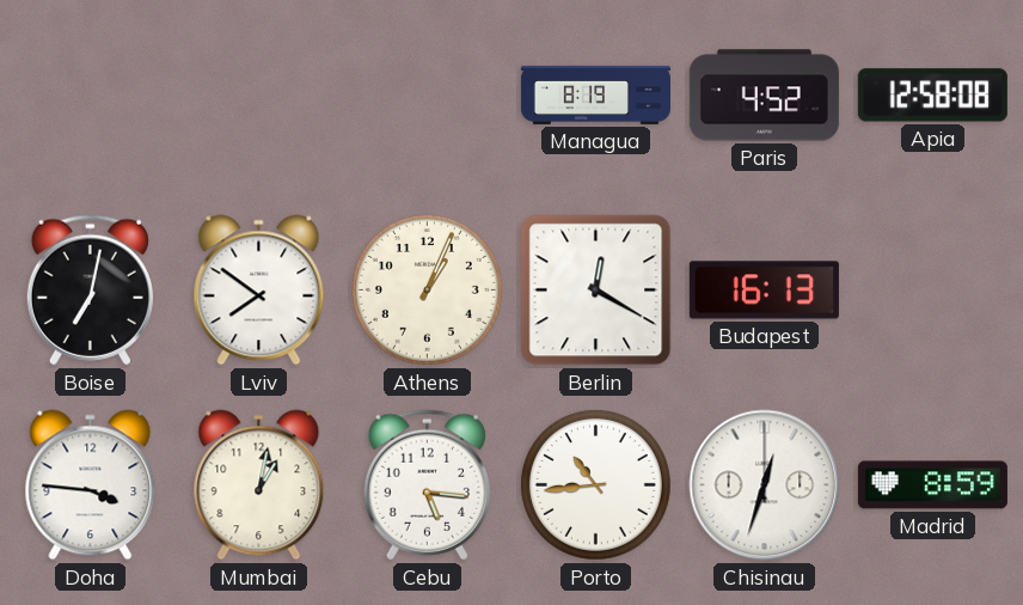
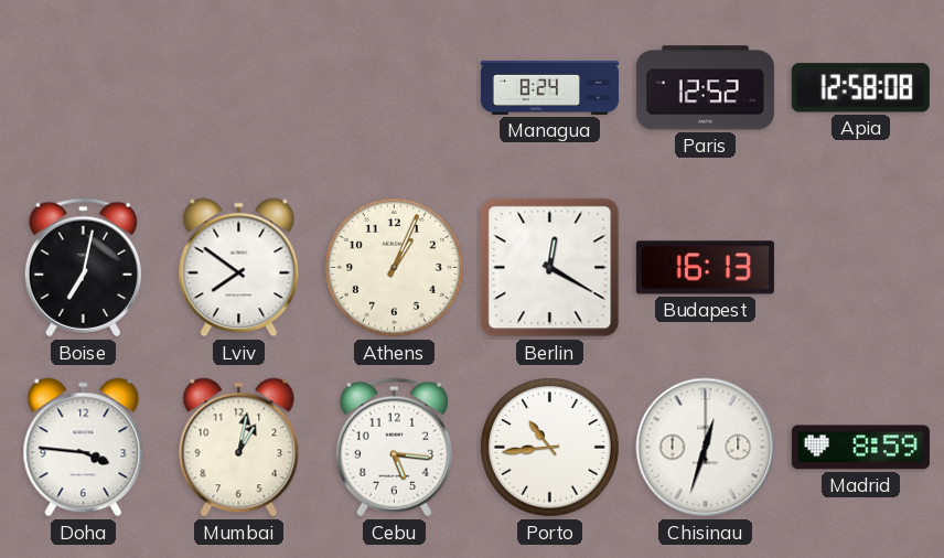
Managua: 8:19 -> 8:24 (549, 87)
Paris: 4:52 -> 12:52 (705, 88)
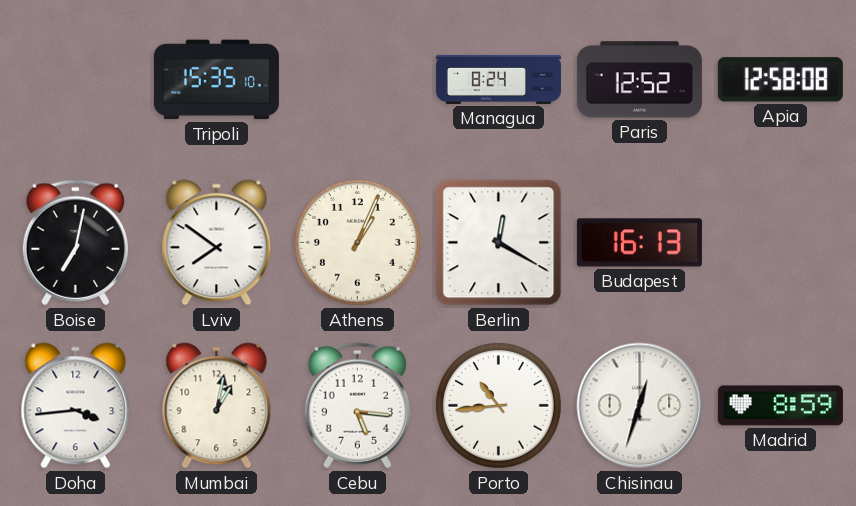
Tripoli: none -> 15:35 (216, 80)
Doha: 3:46 -> 3:44 (76, 406)
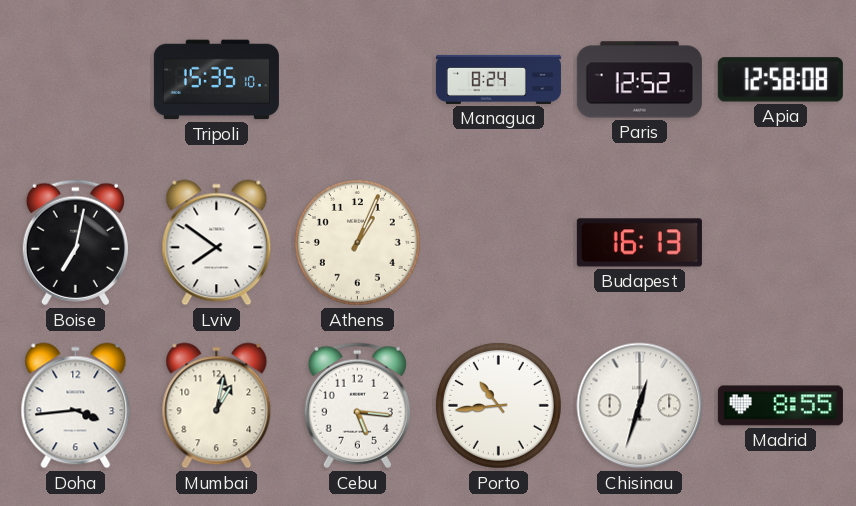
Berlin: 12:20 -> none (499, 243)
Madrid: 8:59 -> 8:55 (780, 406)
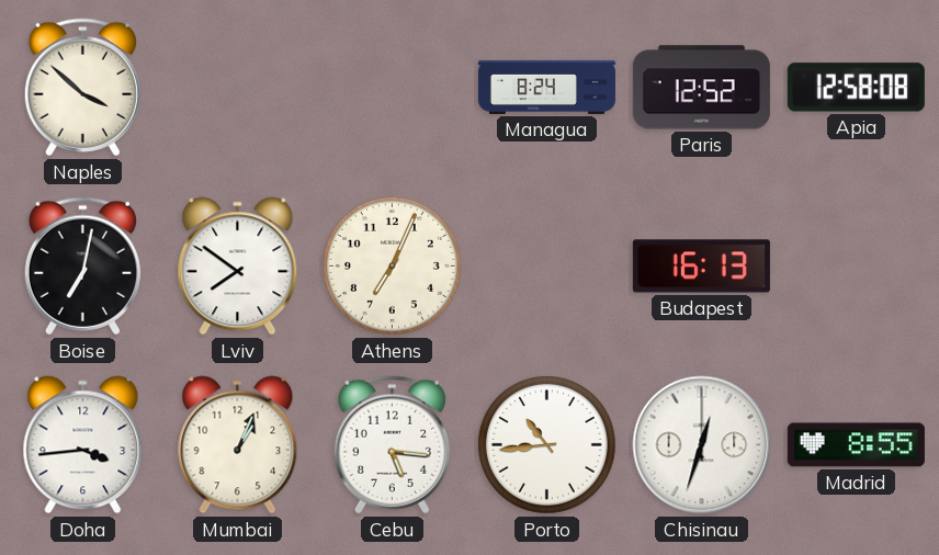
Naples: none -> 3:52 (82, 88)
Tripoli: 15:35 -> none (216, 80)
Athens: 1:04 -> 7:04 (392, 265)
Mumbai: 1:02 -> 1:04 (238, 445)
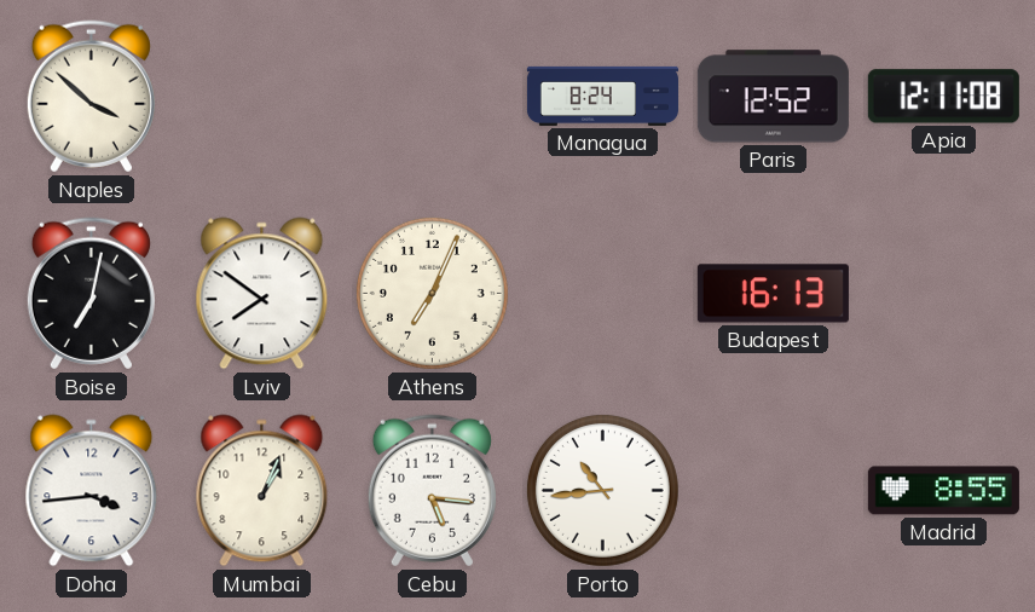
Apia: 12:58 -> 12:11 (943, 97)
Chisinau: 12:33 -> none (702, 445)
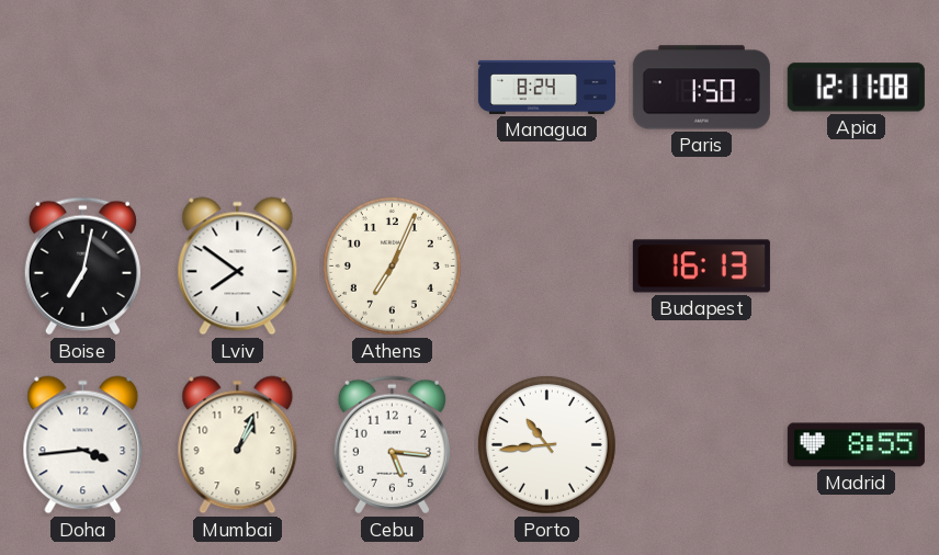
Naples: 3:52 -> none (91, 97)
Paris: 12:52 -> 1:50 (701, 88)
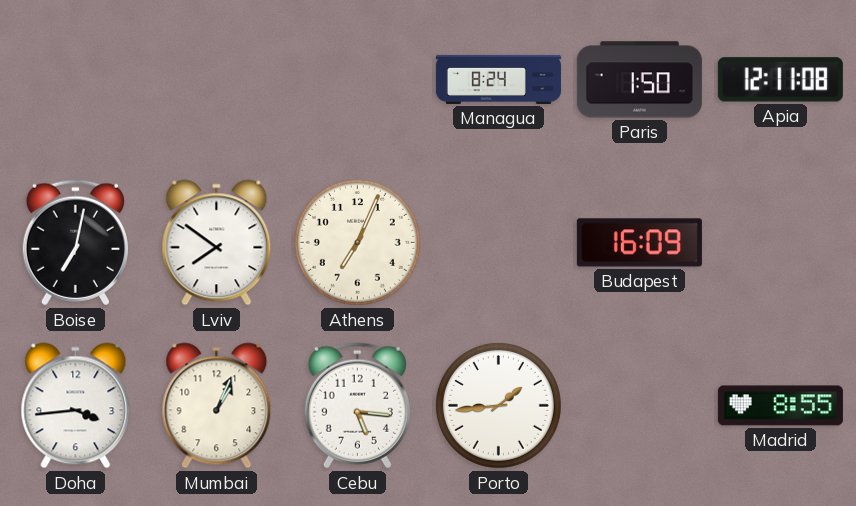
Budapest: 16:13 -> 16:09 (639, 243)
Porto: 10:44 -> 1:44 (498, 405)
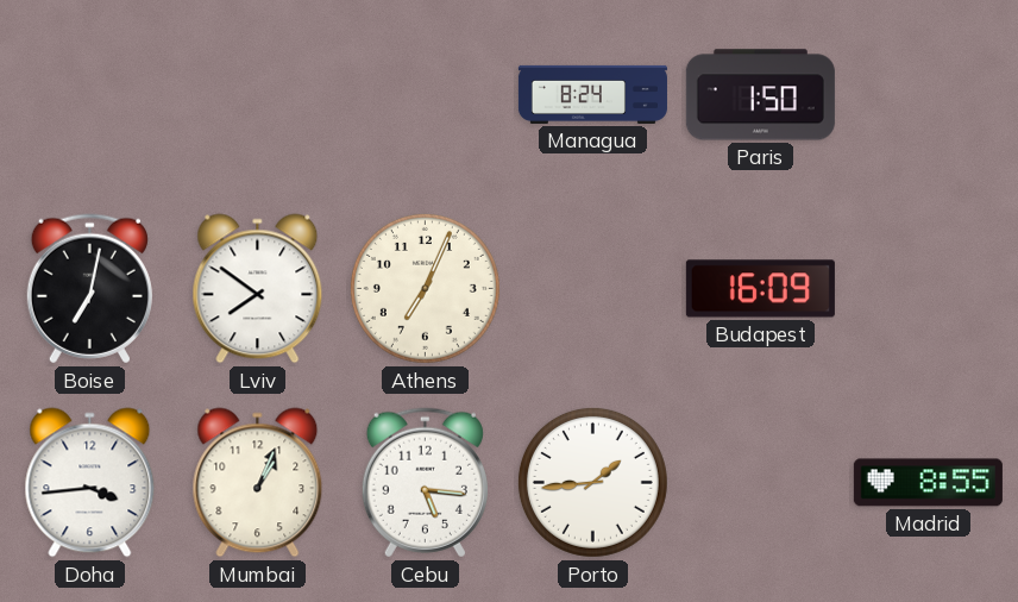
Apia: 12:11 -> none (780, 80)
